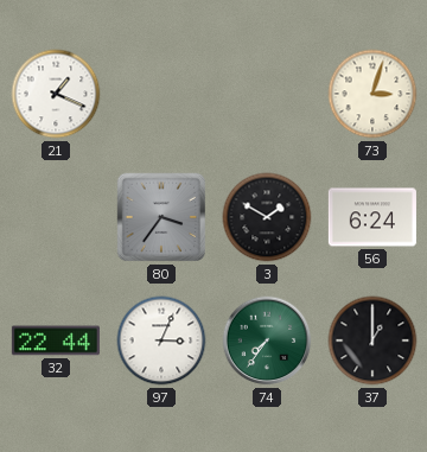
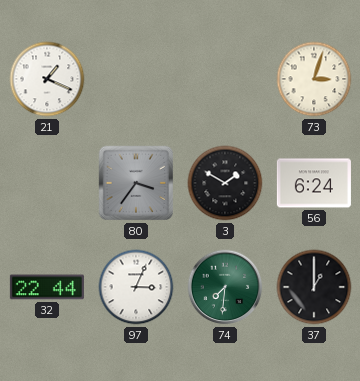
74: 7:36 -> 7:31 (225, 287)
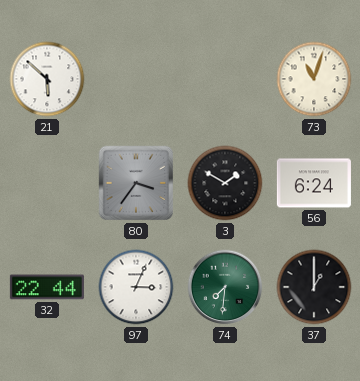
21: 1:19 -> 5:52 (47, 79)
73: 3:03 -> 11:03 (314, 79)
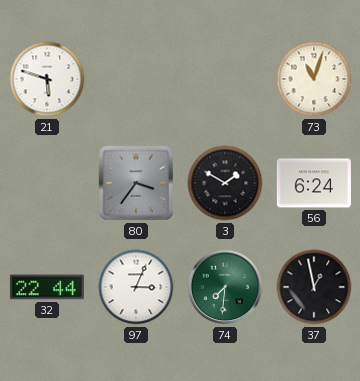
21: 5:52 -> 5:48 (47, 79)
37: 1:00 -> 12:58 (314, 287)
